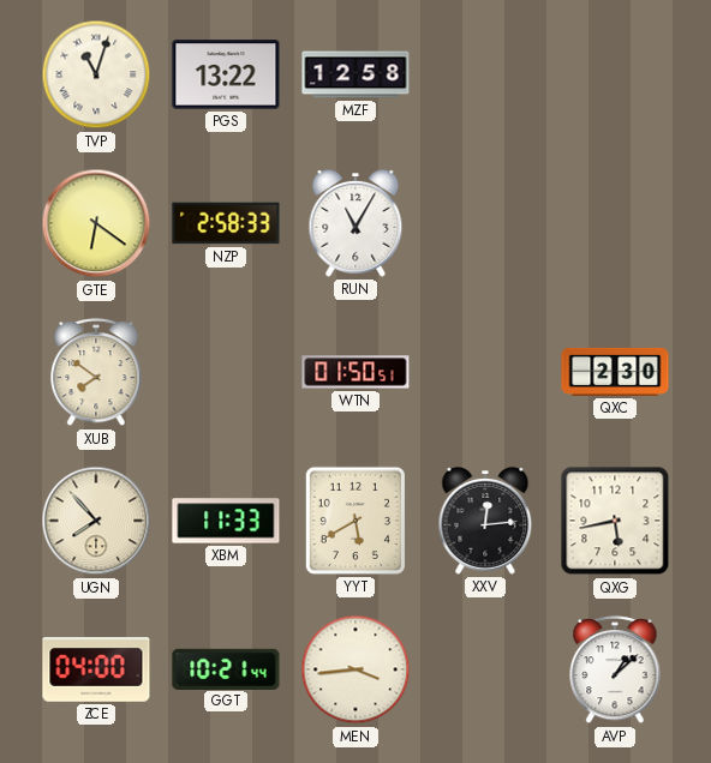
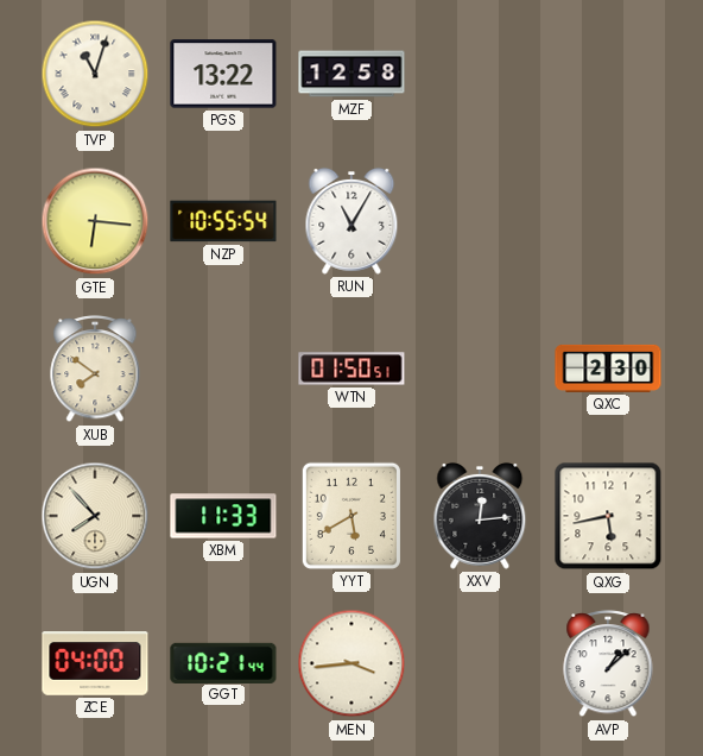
GTE: 6:21 -> 6:16 (95, 221)
NZP: 2:58 -> 10:55 (223, 221)
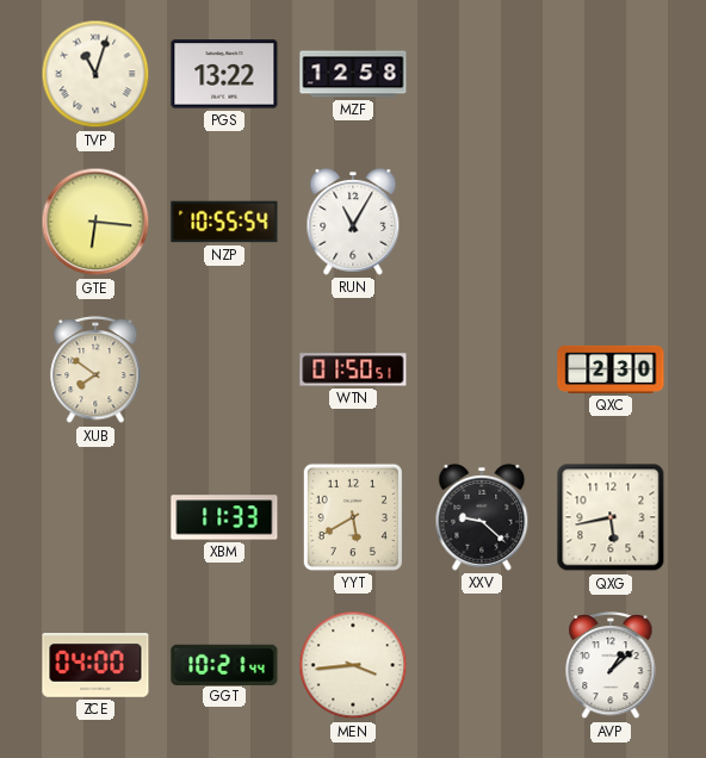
UGN: 7:53 -> none (95, 516)
XXV: 12:14 -> 9:22 (482, 517)
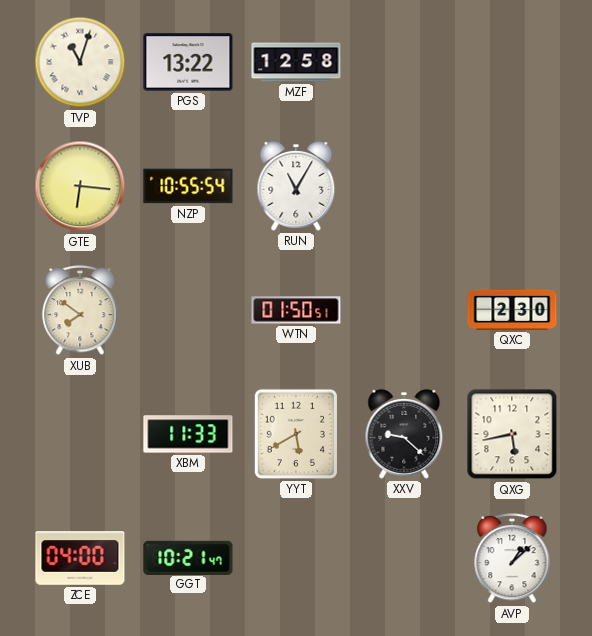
GGT: 10:21:44 -> 10:21:47 (188, 557)
MEN: 3:44 -> none (353, 665)
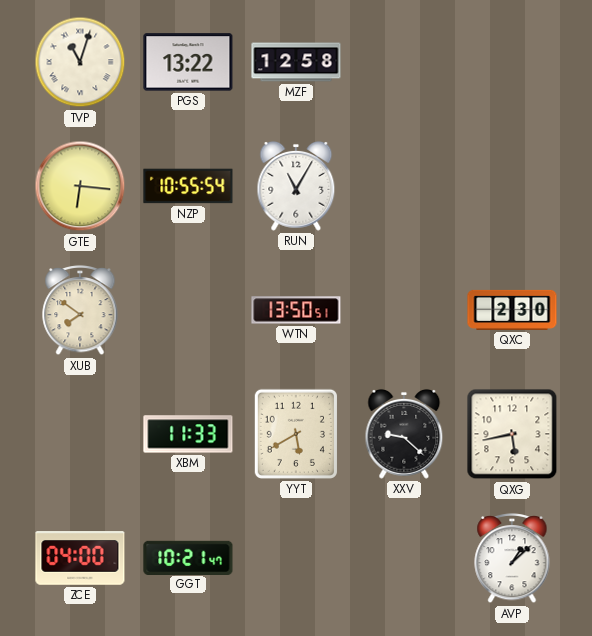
WTN: 01:50 -> 13:50 (296, 310)
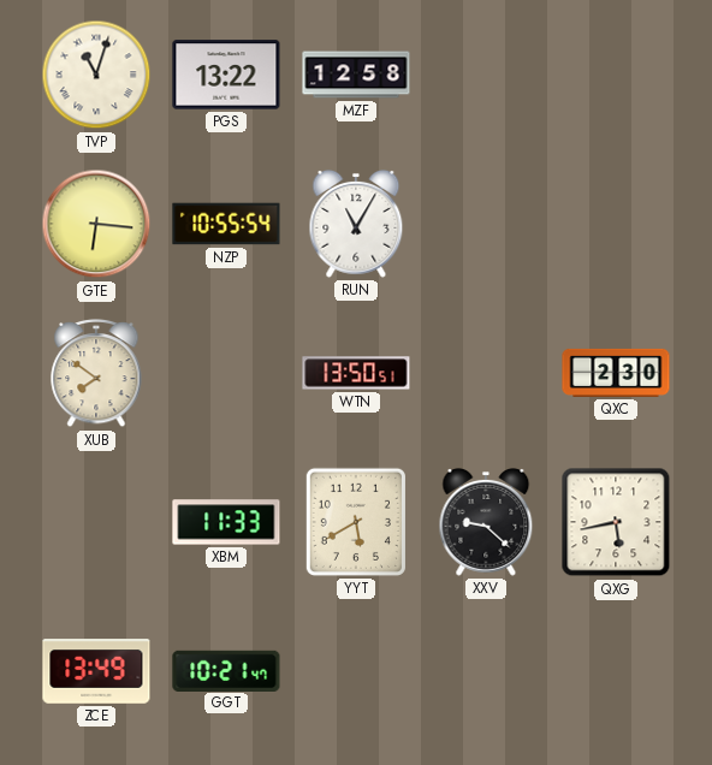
ZCE: 04:00 -> 13:49 (96, 671)
AVP: 1:08 -> none (512, 558)
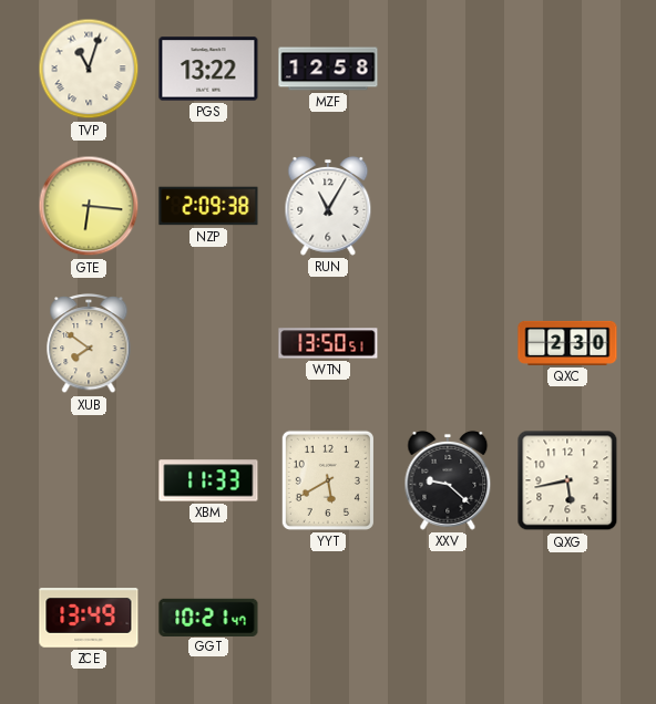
NZP: 10:55 -> 2:09 (208, 206)
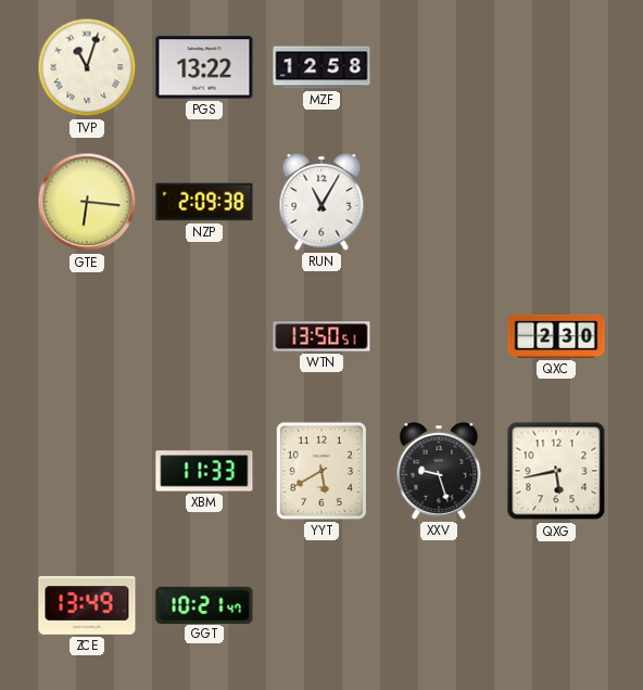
XUB: 7:51 -> none (89, 343)
XXV: 9:22 -> 9:27 (439, 471)
